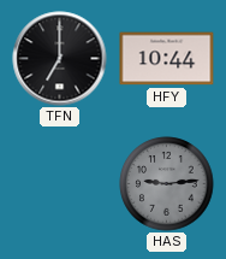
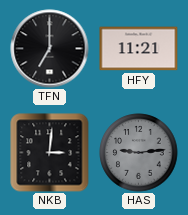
HFY: 10:44 -> 11:21 (139, 49)
NKB: none -> 3:01 (50, 153)
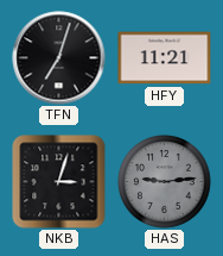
TFN: 7:00 -> 7:03 (59, 58)
NKB: 3:01 -> 3:03 (59, 182)
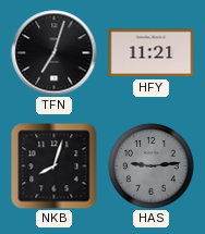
NKB: 3:03 -> 8:03 (55, 167)
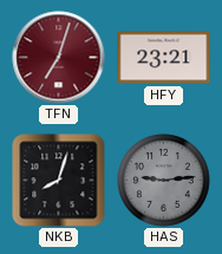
TFN dial: black -> burgundy (59, 58)
HFY: 11:21 -> 23:21 (164, 58)
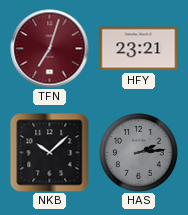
NKB: 8:03 -> 10:08 (50, 153)
HAS: 9:14 -> 2:14 (139, 153)
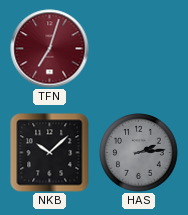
HFY: 23:21 -> none (139, 49)
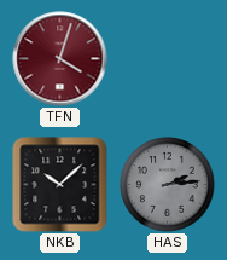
TFN: 7:03 -> 4:03 (60, 59)
